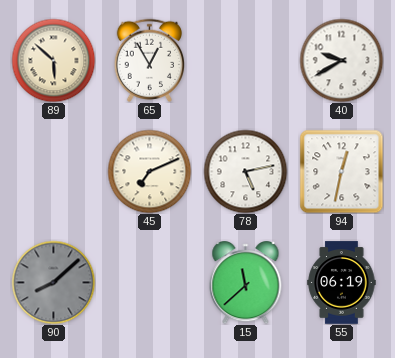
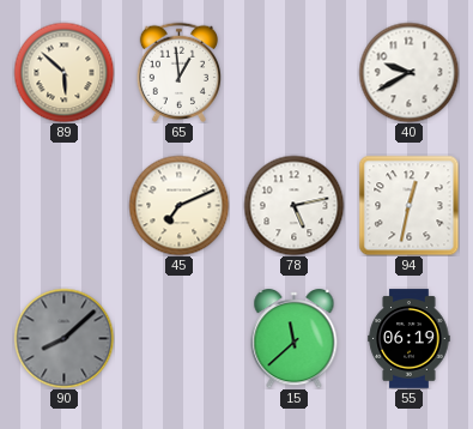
65: 12:55 -> 12:59 (178, 72)
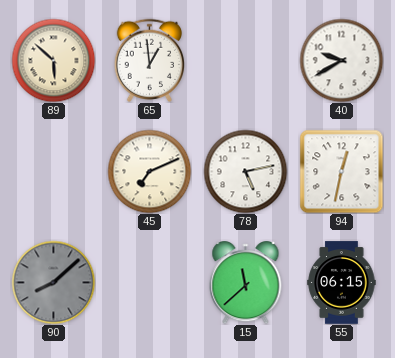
55: 06:19 -> 06:15 (342, 283)
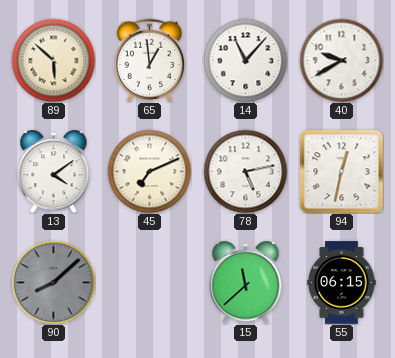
14: none -> 11:07 (245, 60)
13: none -> 4:09 (54, 172)
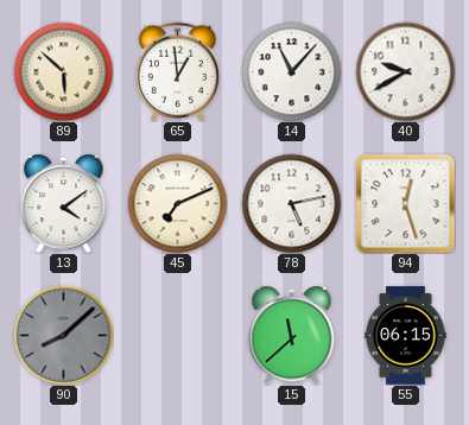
94: 12:32 -> 12:27 (405, 203)
